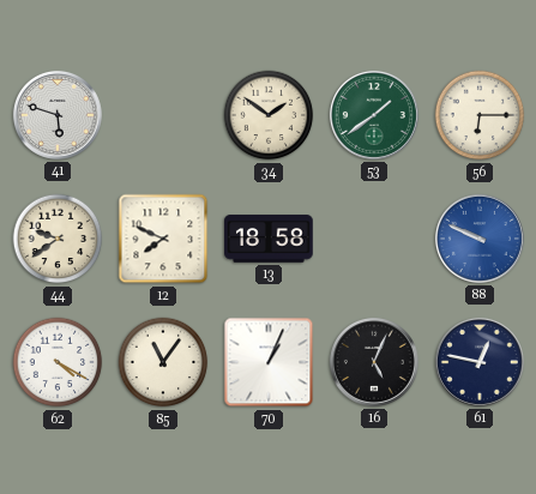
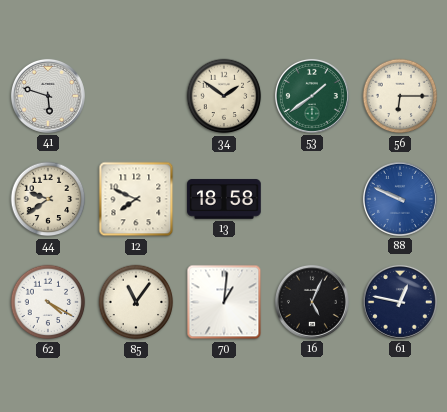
70: 1:04 -> 1:01 (224, 302)
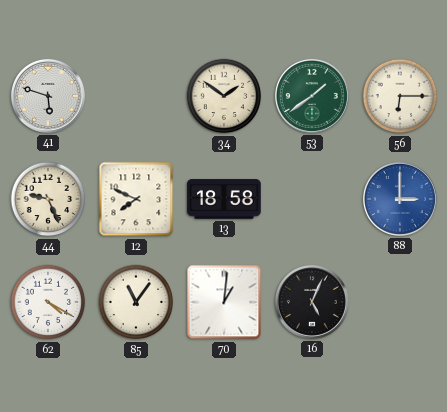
44: 9:39 -> 9:26 (48, 199)
88: 9:49 -> 3:00 (400, 199)
61: 12:47 -> none (400, 302)
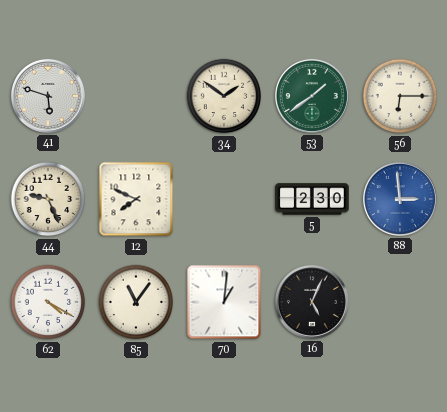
13: 18:58 -> none (224, 199)
5: none -> 2:30 (312, 199)
88: 3:00 -> 2:59 (400, 199)
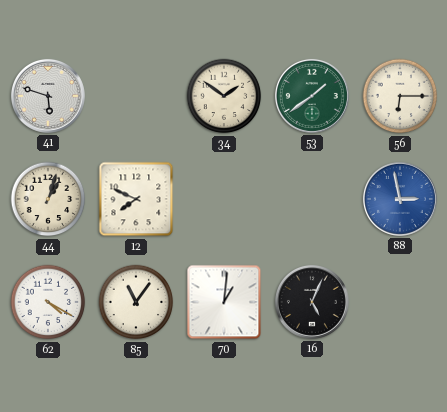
44: 9:26 -> 1:03 (48, 199)
5: 2:30 -> none (312, 199)
88: 2:59 -> 2:58 (400, 199)
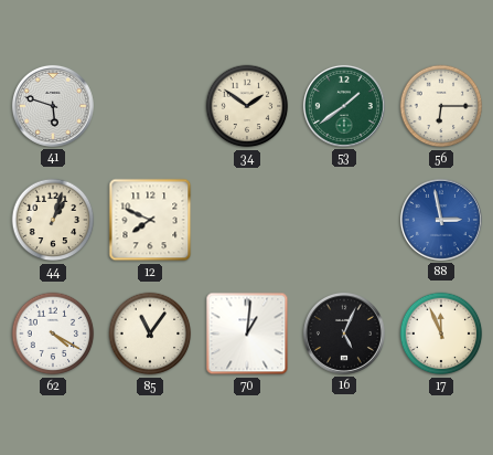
17: none -> 11:56 (441, 334)
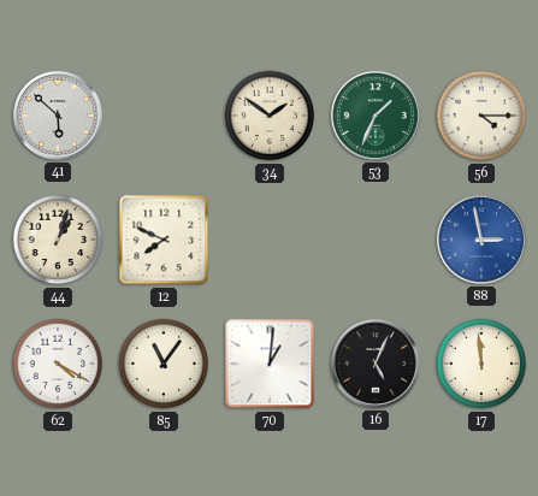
41: 5:48 -> 5:52 (58, 116)
53: 1:39 -> 1:34 (376, 116)
56: 6:15 -> 4:15 (481, 116)
17: 11:56 -> 11:59 (481, 364)
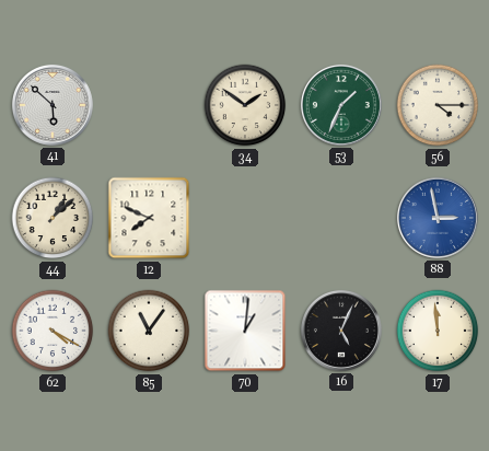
44: 1:03 -> 1:08 (53, 218)
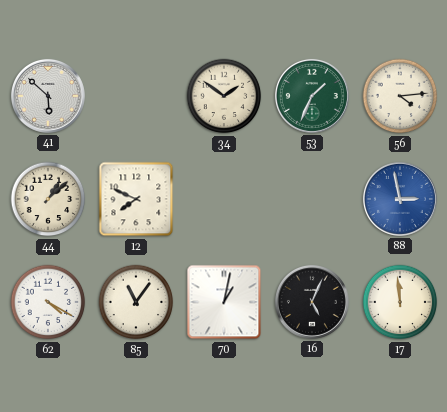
56: 4:15 -> 4:14 (400, 96)
70: 1:01 -> 1:02 (224, 302)
